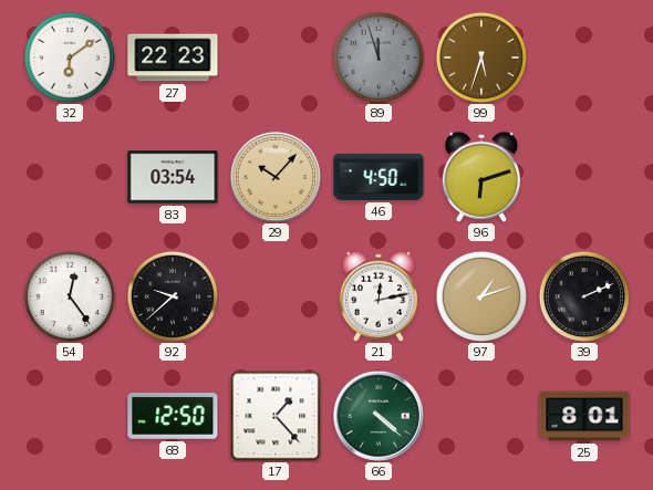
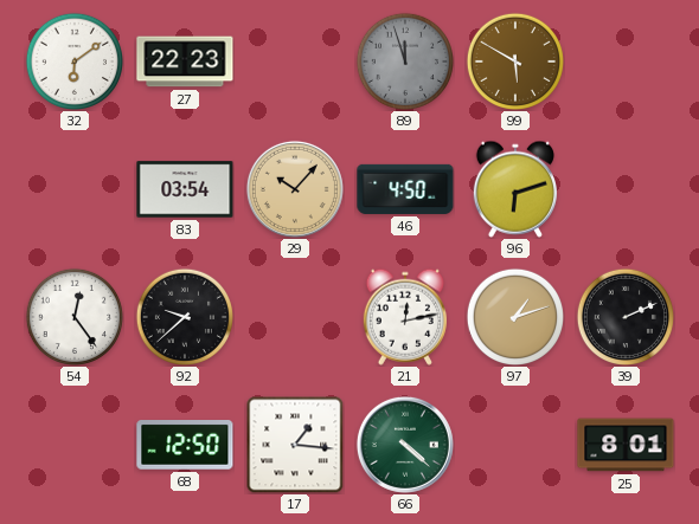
99: 5:33 -> 5:50 (514, 60)
17: 1:23 -> 1:16 (295, 445)
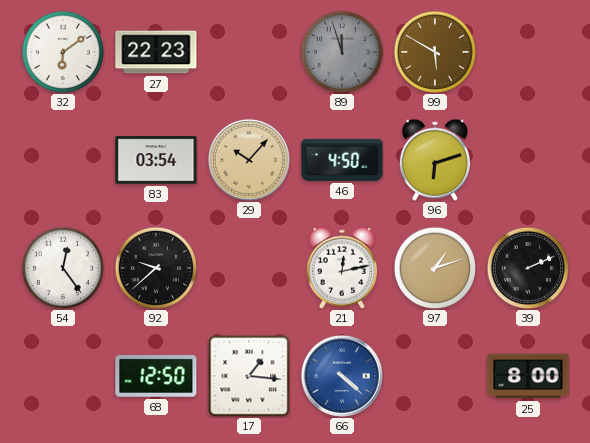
66 dial: green -> blue (342, 376)
25: 8:01 -> 8:00 (528, 376)
